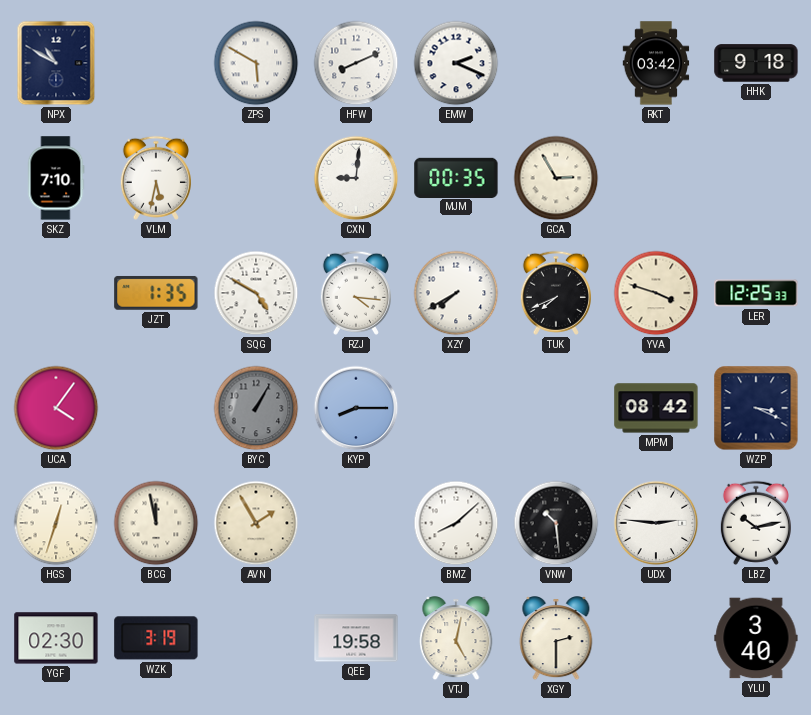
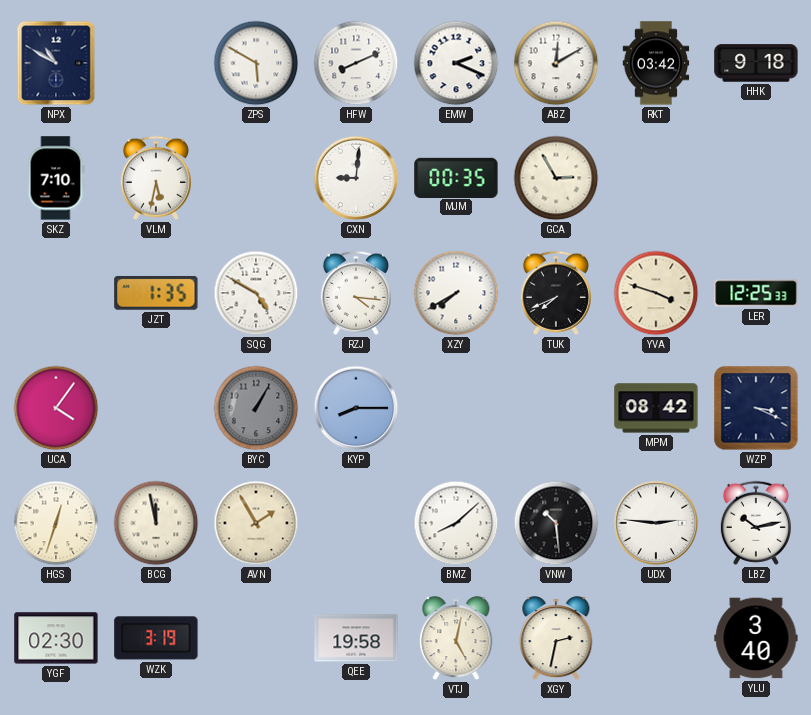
ABZ: none -> 12:10 (556, 63)
XGY: 2:30 -> 2:32 (556, 639)
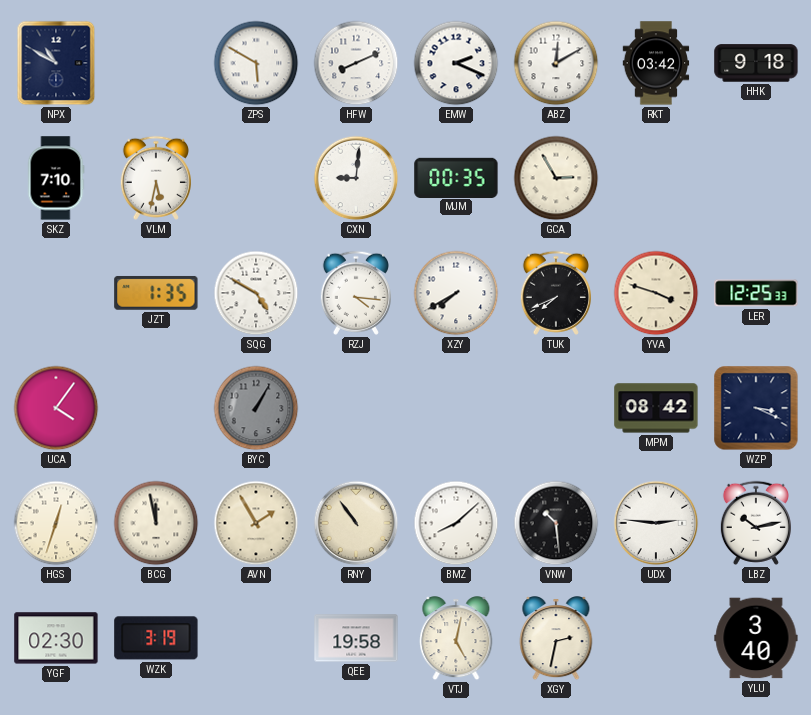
KYP: 8:15 -> none (356, 408)
RNY: none -> 10:54 (356, 523)
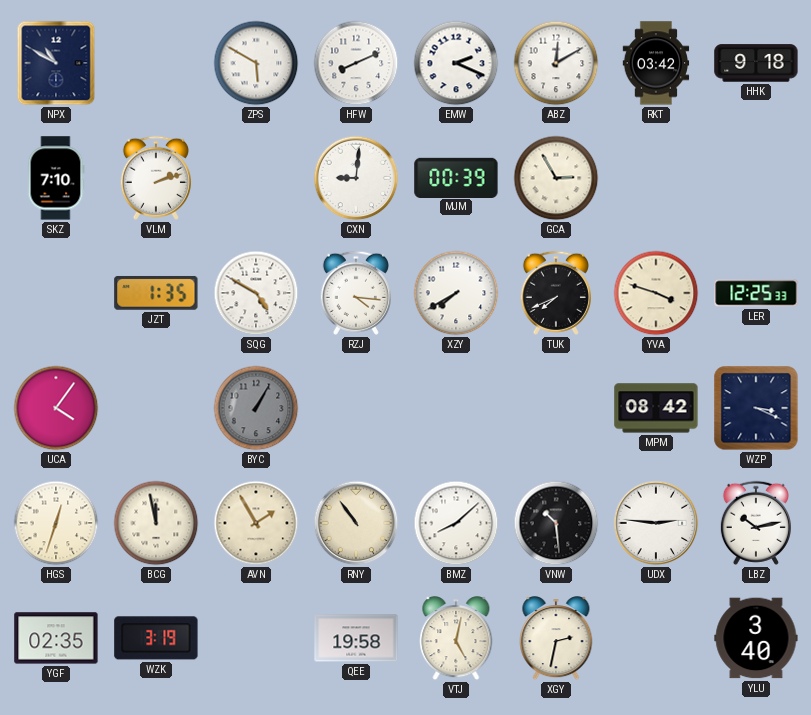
VLM: 5:32 -> 2:12 (156, 178)
MJM: 00:35 -> 00:39 (456, 177)
YGF: 02:30 -> 02:35 (56, 638)
